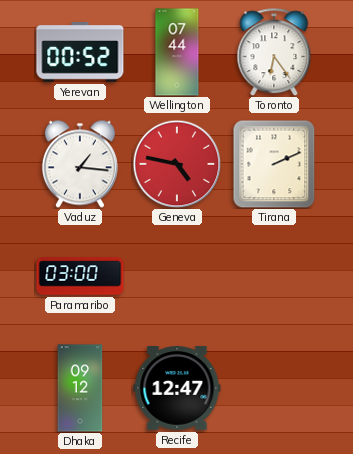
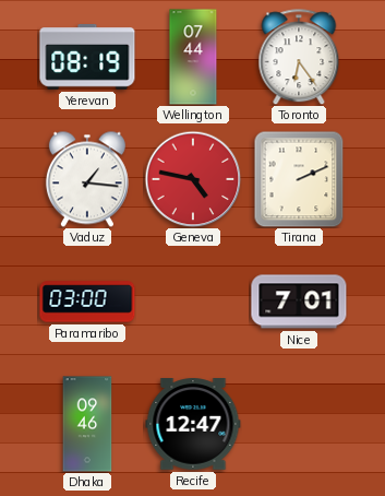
Yerevan: 00:52 -> 08:19 (87, 58)
Nice: none -> 7:01 (299, 302)
Dhaka: 09:12 -> 09:46 (87, 424)
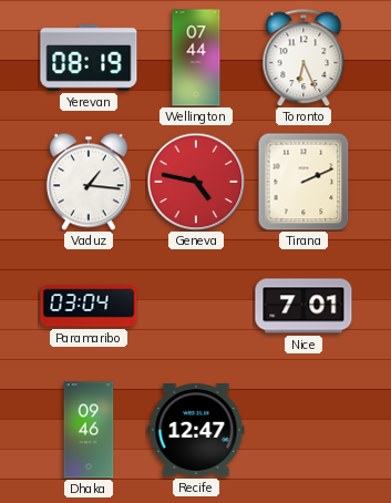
Toronto: 6:24 -> 6:26 (303, 58)
Paramaribo: 03:00 -> 03:04 (89, 306)
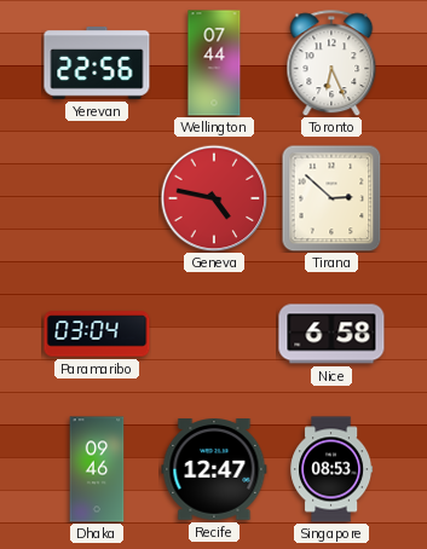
Yerevan: 08:19 -> 22:56 (97, 64)
Vaduz: 1:16 -> none (89, 182)
Tirana: 2:11 -> 2:52 (331, 198)
Nice: 7:01 -> 6:58 (331, 334)
Singapore: none -> 08:53 (331, 469)
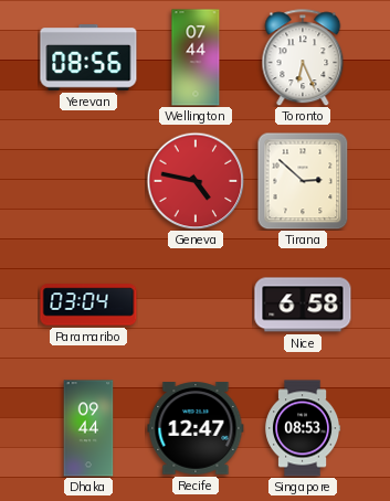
Yerevan: 22:56 -> 08:56 (88, 58)
Dhaka: 09:46 -> 09:44 (88, 428)
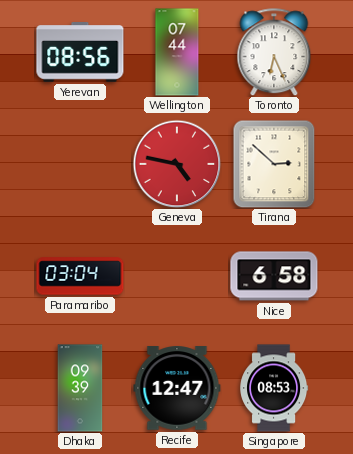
Dhaka: 09:44 -> 09:39 (80, 388)
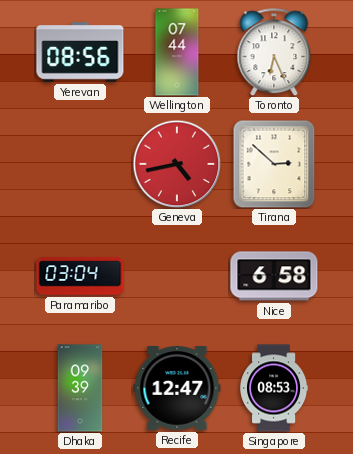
Geneva: 4:47 -> 4:43 (177, 164)
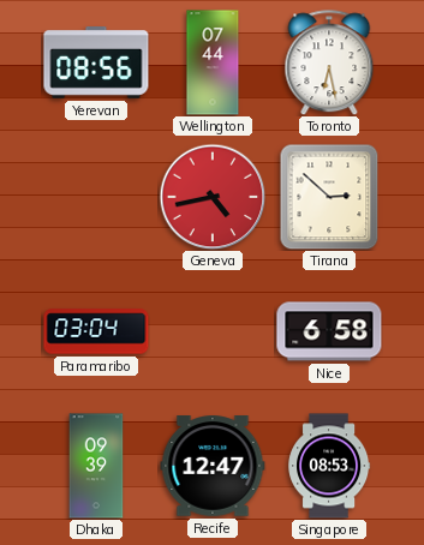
Toronto: 6:26 -> 6:28 (329, 62)
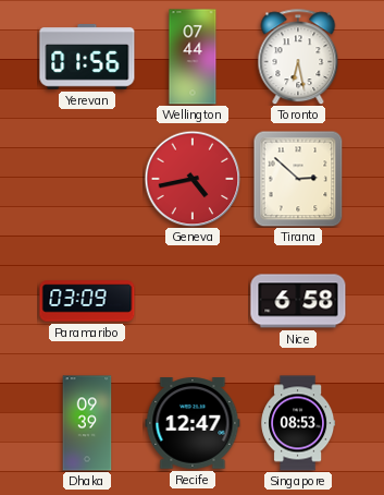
Yerevan: 08:56 -> 01:56 (87, 58)
Paramaribo: 03:04 -> 03:09 (87, 301)
